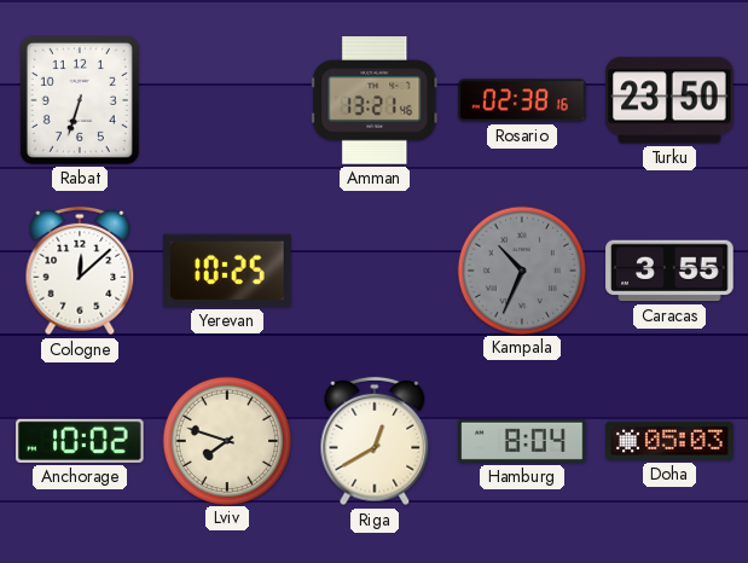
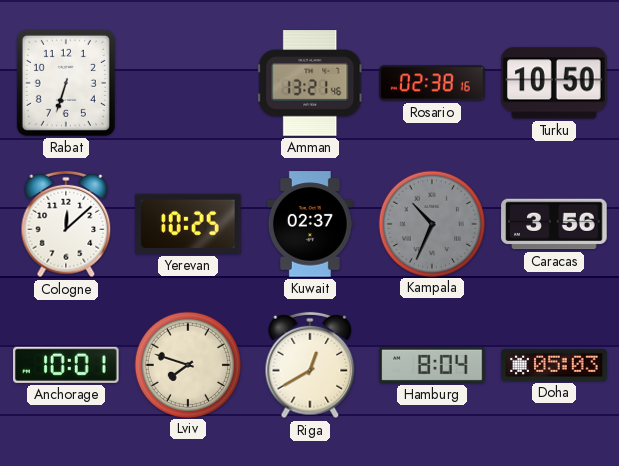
Turku: 23:50 -> 10:50 (554, 83)
Kuwait: none -> 02:37 (310, 224)
Caracas: 3:55 -> 3:56 (554, 224)
Anchorage: 10:02 -> 10:01 (67, 365)
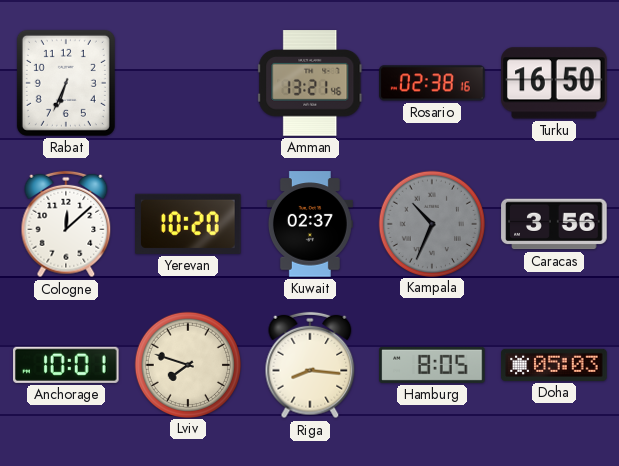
Rabat: 6:33 -> 6:34 (66, 83)
Turku: 10:50 -> 16:50 (554, 83)
Yerevan: 10:25 -> 10:20 (189, 224)
Riga: 12:40 -> 8:16 (310, 365)
Hamburg: 8:04 -> 8:05 (432, 365)
